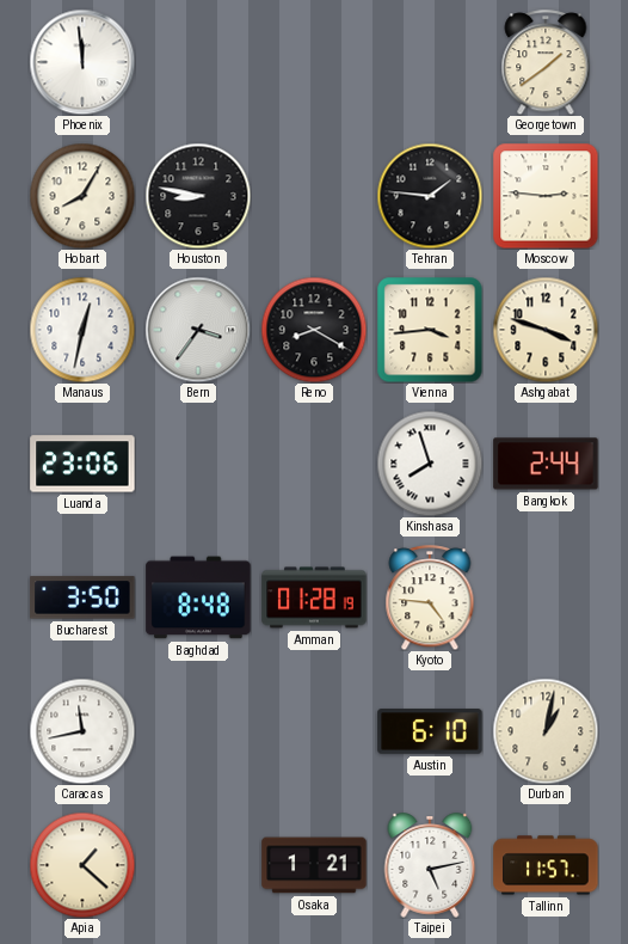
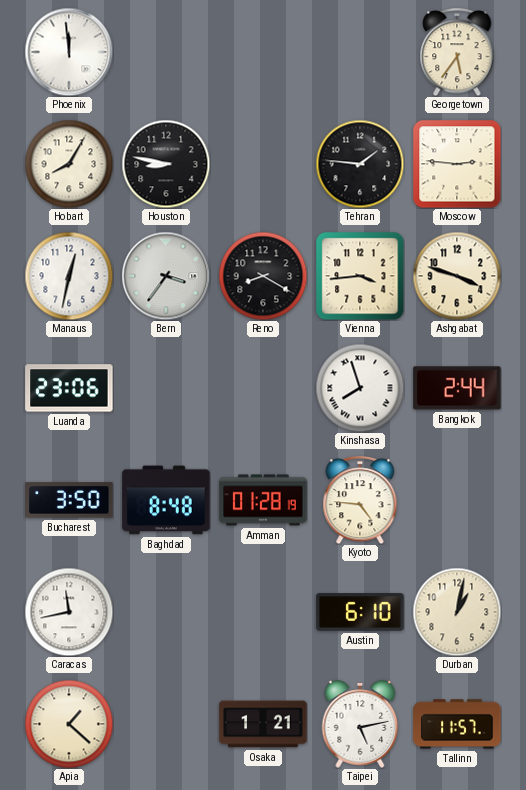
Georgetown: 1:39 -> 5:36 (457, 52)
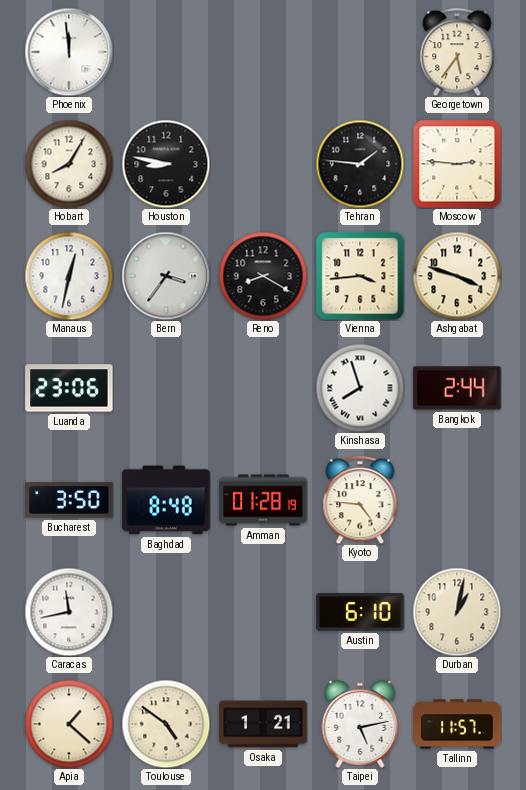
Toulouse: none -> 4:51 (166, 724)
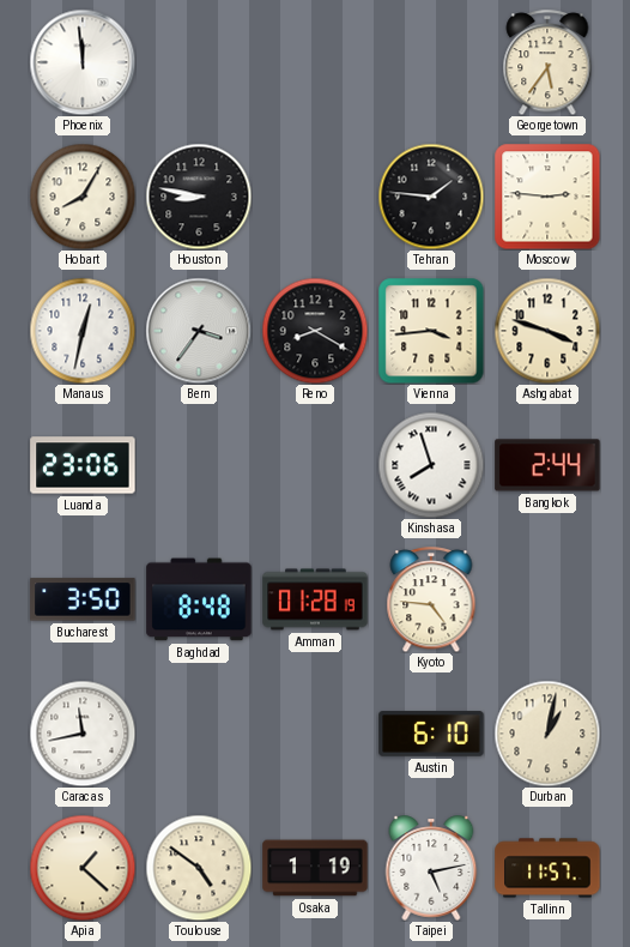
Osaka: 1:21 -> 1:19 (315, 868)
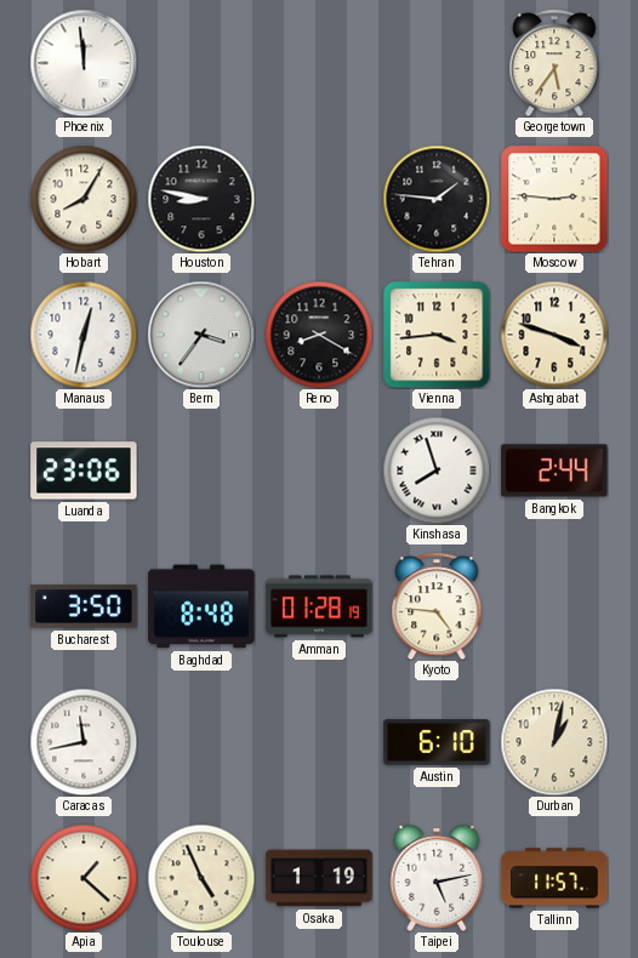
Toulouse: 4:51 -> 4:56 (201, 878)
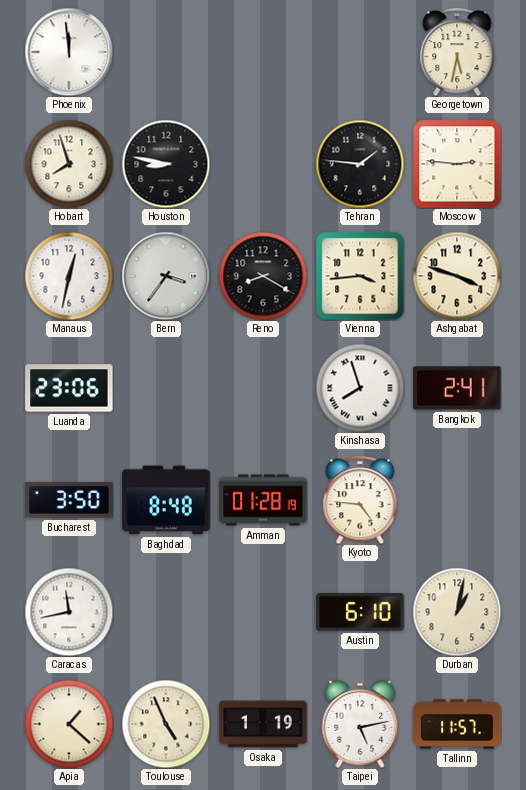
Georgetown: 5:36 -> 5:32 (457, 52)
Hobart: 8:05 -> 7:57 (69, 164)
Bangkok: 2:44 -> 2:41 (457, 388)
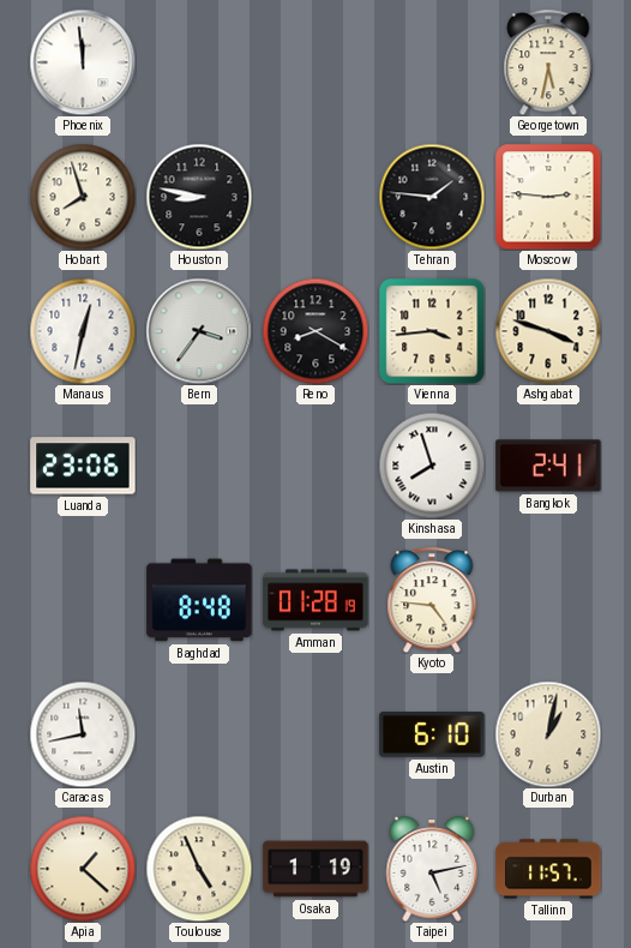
Bucharest: 3:50 -> none (69, 500)
